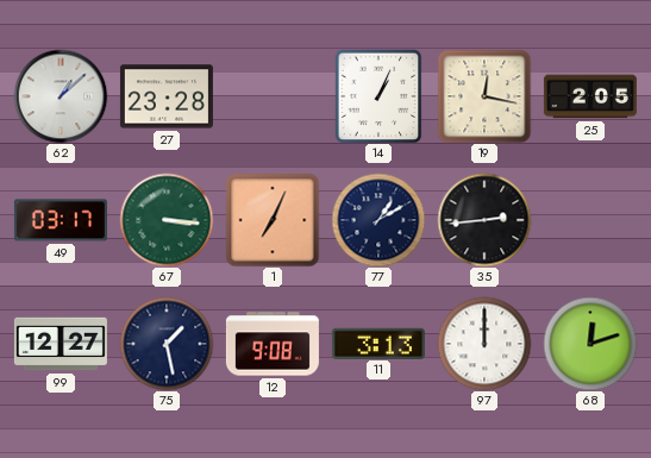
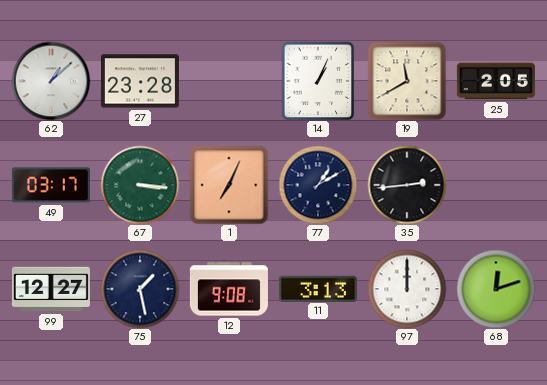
19: 12:17 -> 11:40 (407, 81)
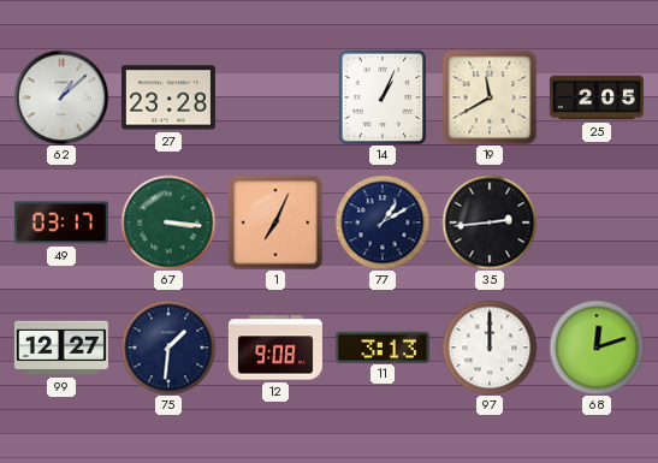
75: 1:28 -> 1:31 (168, 348)
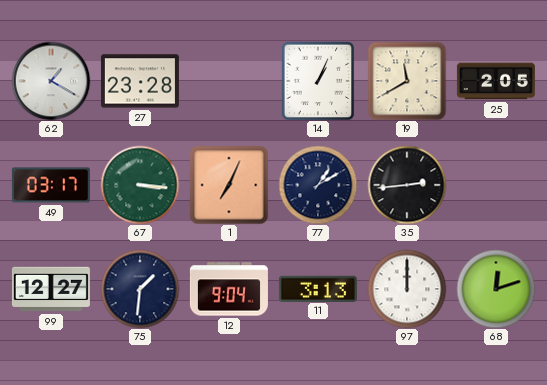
62: 1:08 -> 1:20 (51, 81)
12: 9:08 -> 9:04 (229, 289)
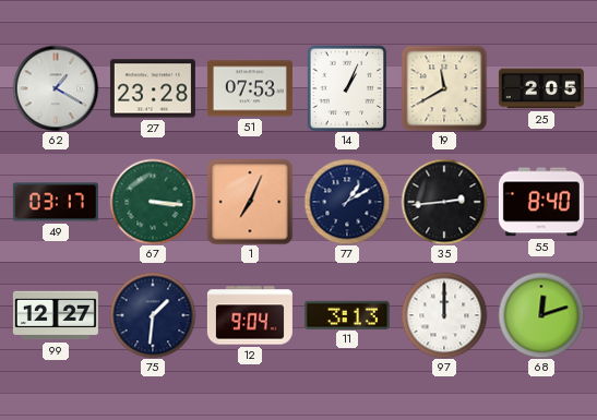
51: none -> 07:53 (250, 88)
55: none -> 8:40 (541, 202)
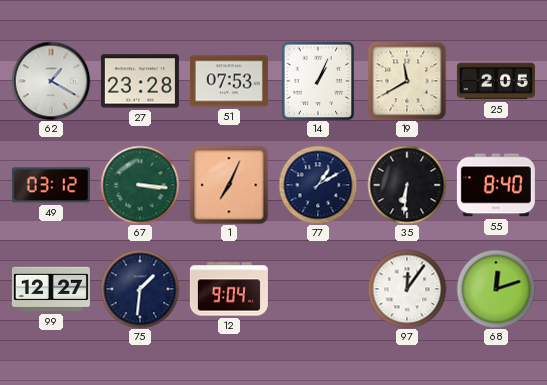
49: 03:17 -> 03:12 (51, 185)
35: 2:44 -> 6:31 (407, 185)
11: 3:13 -> none (347, 314)
97: 12:00 -> 12:06 (407, 289)
